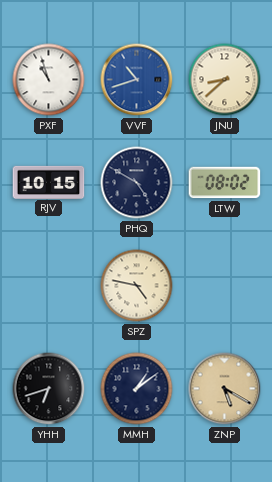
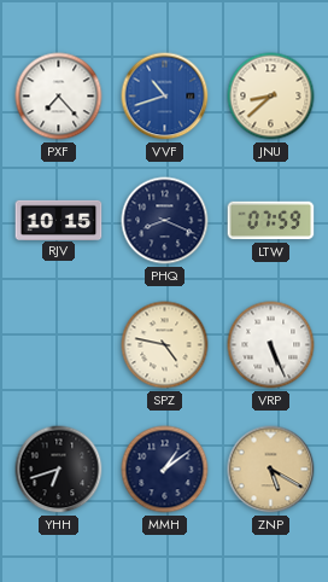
PXF: 10:57 -> 7:23 (59, 97)
PHQ: 4:50 -> 8:19 (165, 221)
LTW: 08:02 -> 07:59 (271, 221)
VRP: none -> 5:26 (271, 345)
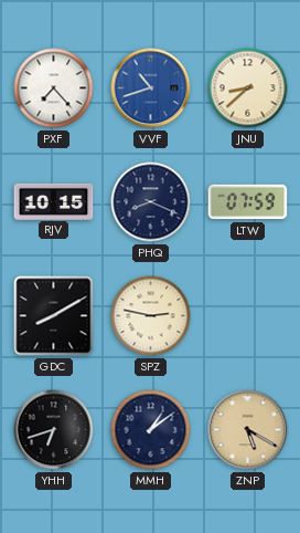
GDC: none -> 8:10 (54, 316)
SPZ: 4:47 -> 2:47 (151, 316)
VRP: 5:26 -> none (271, 345)
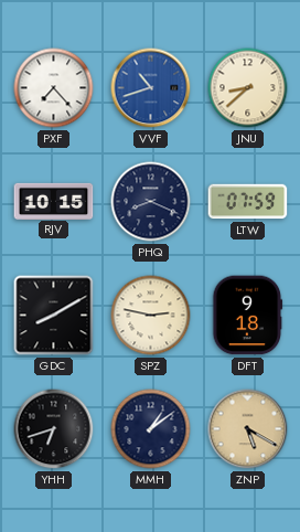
DFT: none -> 9:18 (248, 316)
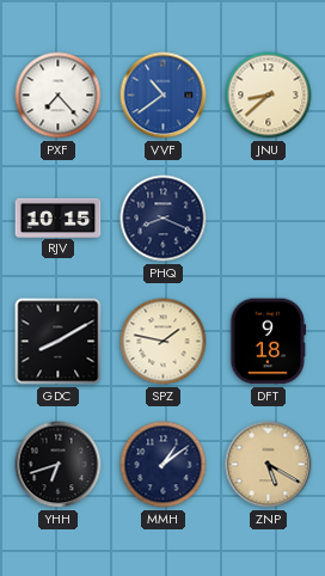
VVF: 10:42 -> 10:39 (164, 96)
LTW: 07:59 -> none (248, 202)
SPZ: 2:47 -> 1:47 (164, 342)
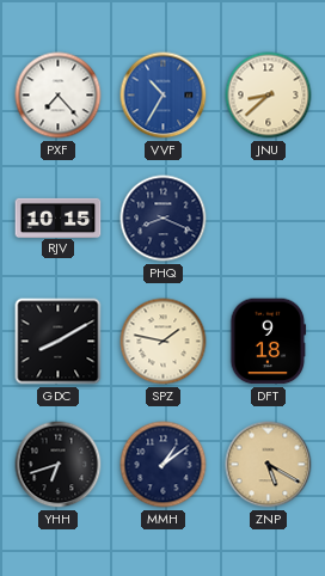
VVF: 10:39 -> 10:35 (164, 96)
